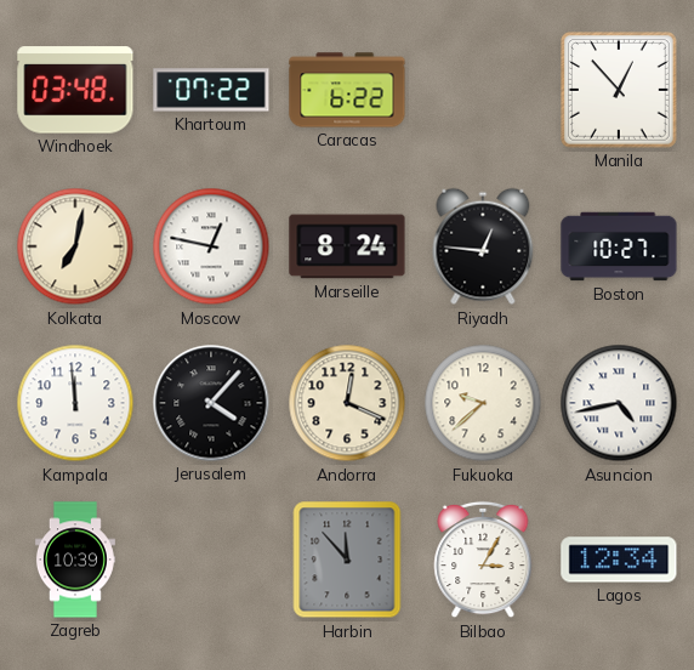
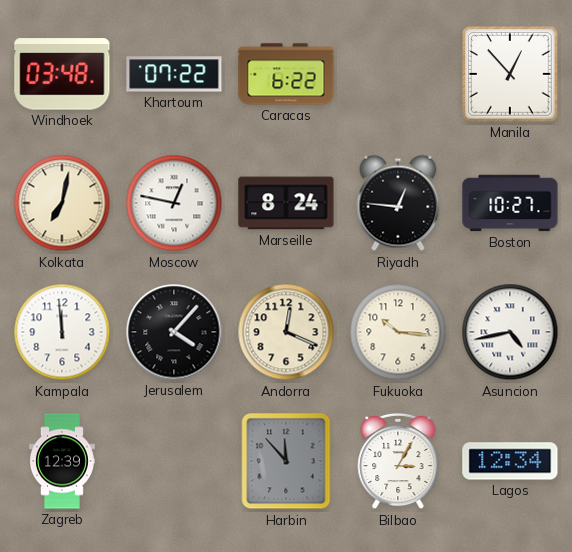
Fukuoka: 9:38 -> 10:16 (398, 332)
Zagreb: 10:39 -> 12:39 (62, 461)
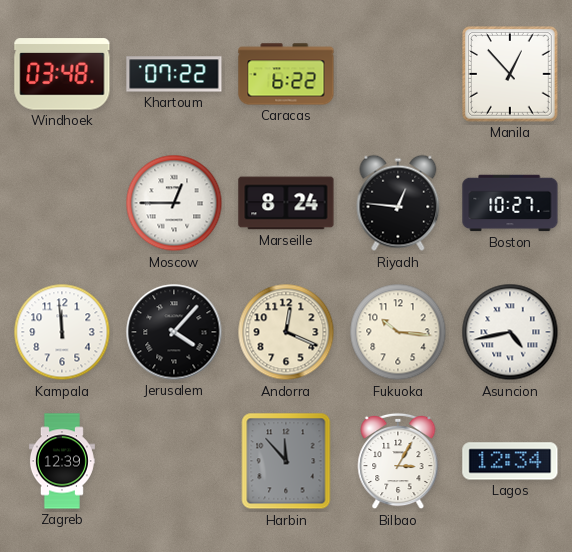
Kolkata: 7:02 -> none (62, 203)
Moscow: 12:47 -> 12:45 (174, 203)
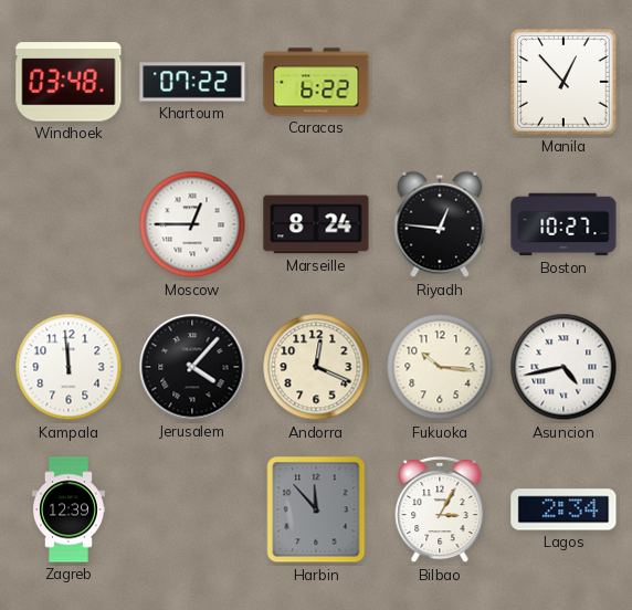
Lagos: 12:34 -> 2:34 (563, 509)
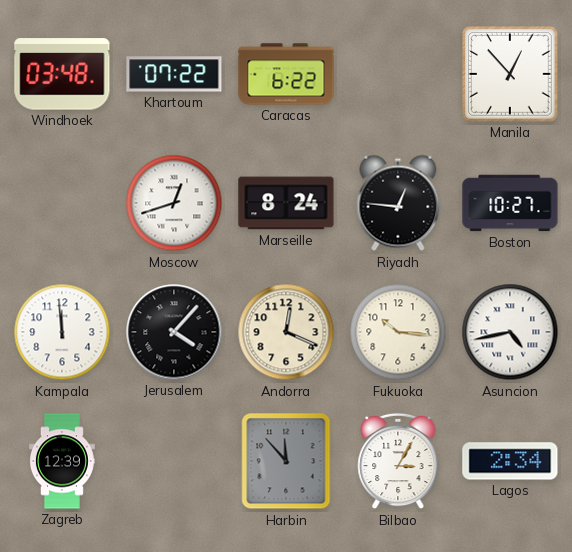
Moscow: 12:45 -> 12:42 (174, 203)
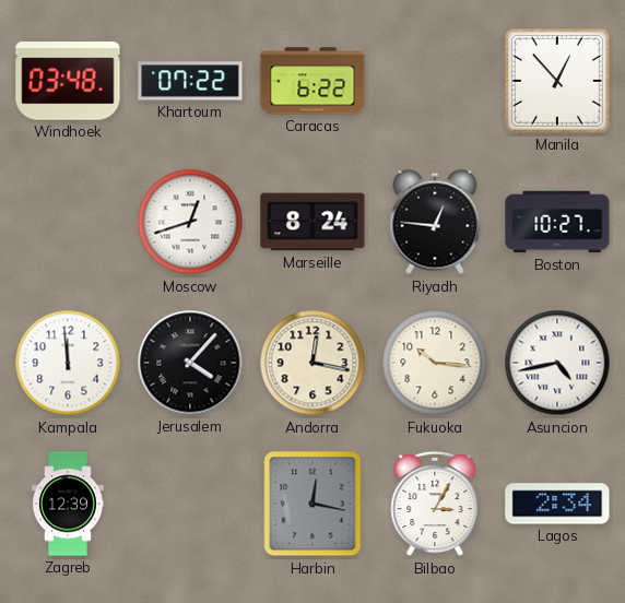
Andorra: 12:19 -> 12:17 (312, 363)
Harbin: 11:53 -> 12:17 (312, 504)
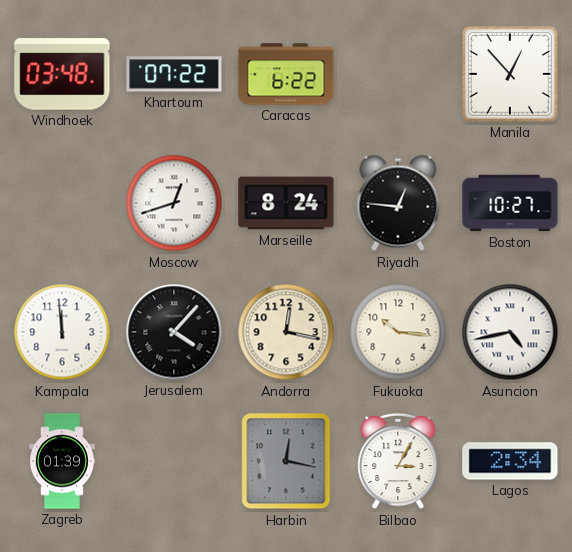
Zagreb: 12:39 -> 01:39 (62, 461)
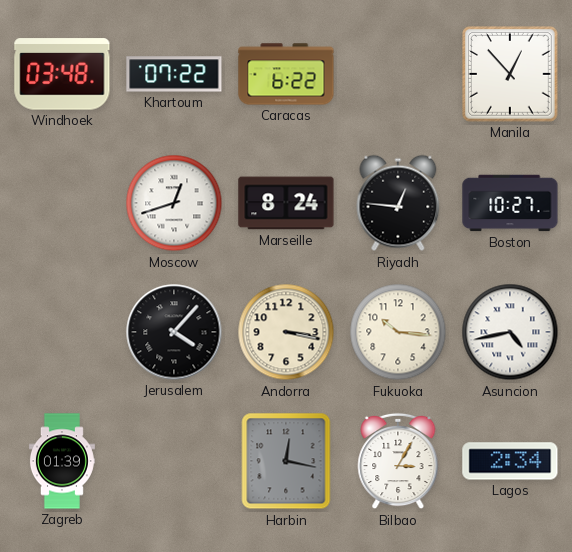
Kampala: 11:59 -> none (62, 332)
Andorra: 12:17 -> 3:17 (286, 332)
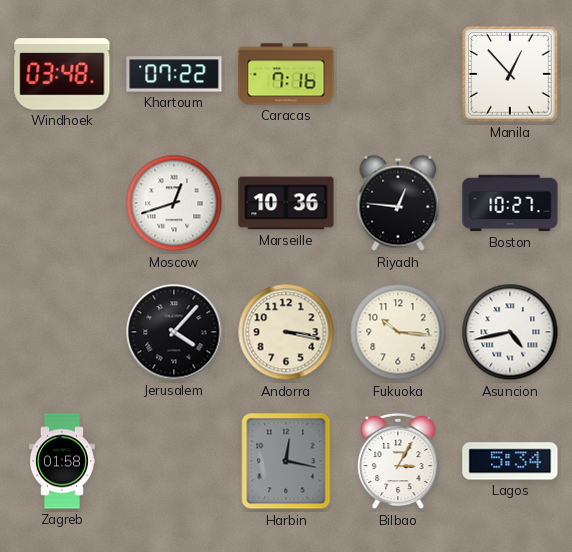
Caracas: 6:22 -> 7:16 (286, 74)
Marseille: 8:24 -> 10:36 (286, 203)
Zagreb: 01:39 -> 01:58 (62, 461)
Lagos: 2:34 -> 5:34 (510, 461)
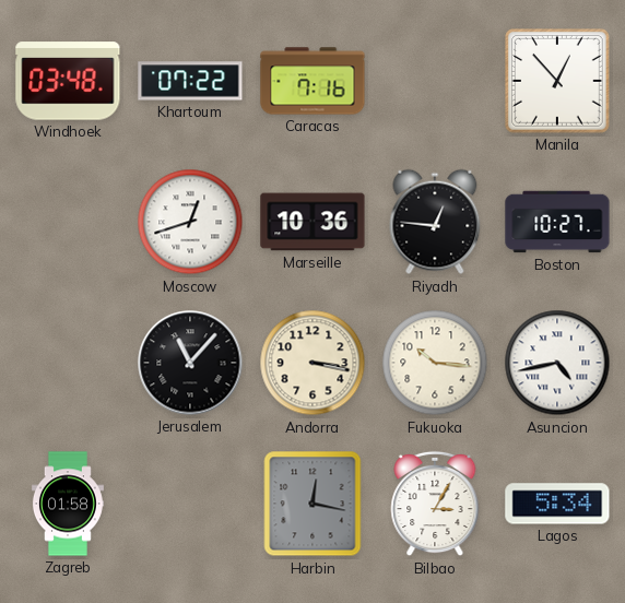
Jerusalem: 4:07 -> 11:07 (190, 363)
